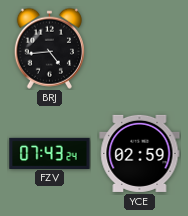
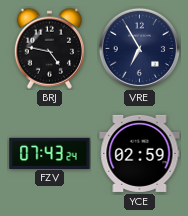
BRJ: 4:44 -> 4:47 (49, 48)
VRE: none -> 6:55 (139, 48)
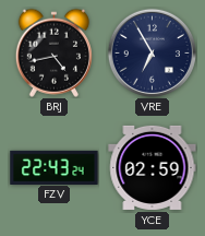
BRJ: 4:47 -> 4:43 (53, 52)
FZV: 07:43 -> 22:43 (55, 167)
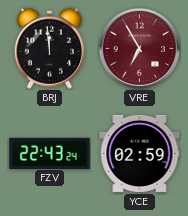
BRJ: 4:43 -> 11:59 (49, 48)
VRE dial: navy -> burgundy (139, 48)
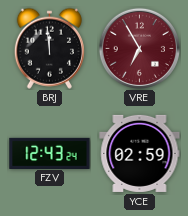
FZV: 22:43 -> 12:43 (50, 153)
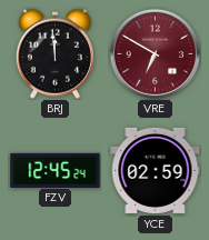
VRE: 6:55 -> 6:50 (155, 53)
FZV: 12:43 -> 12:45 (56, 170)
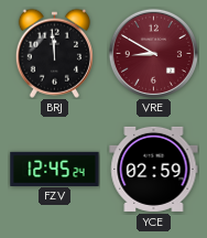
VRE: 6:50 -> 8:50 (153, 53)
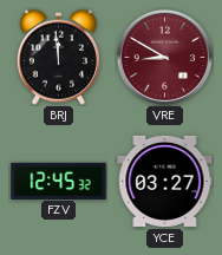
FZV: 12:45:24 -> 12:45:32 (59, 181)
YCE: 02:59 -> 03:27 (165, 181)
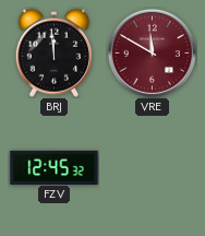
VRE: 8:50 -> 11:50 (152, 52)
YCE: 03:27 -> none (165, 181)
